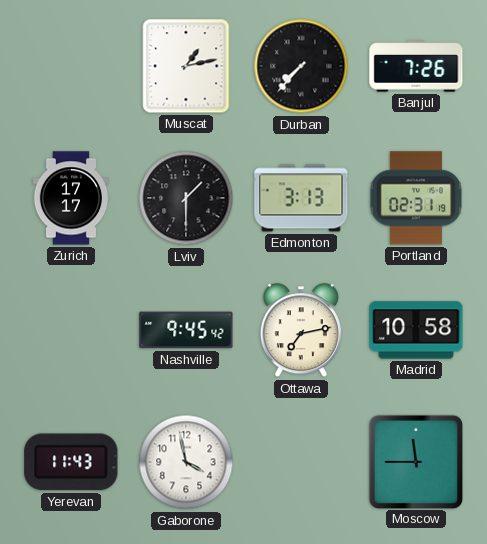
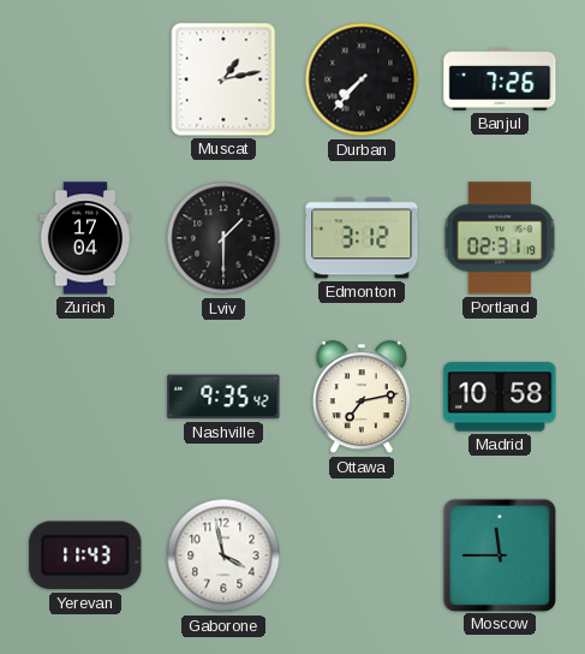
Zurich: 17:17 -> 17:04 (85, 238)
Edmonton: 3:13 -> 3:12 (362, 238)
Nashville: 9:45 -> 9:35 (223, 397)
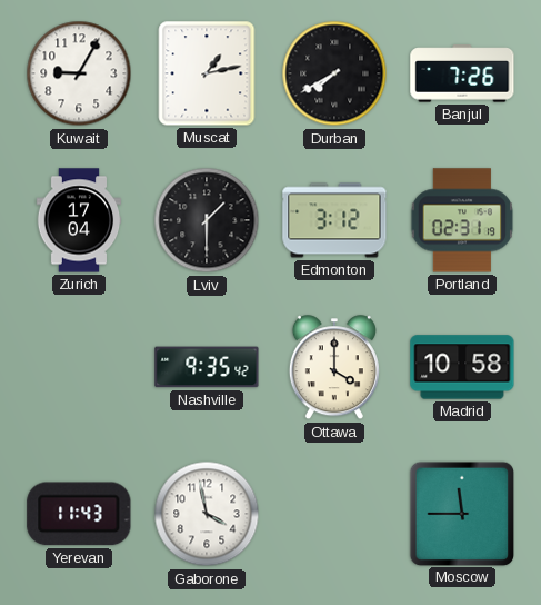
Kuwait: none -> 9:05 (79, 73)
Durban: 7:37 -> 7:40 (334, 73)
Ottawa: 7:13 -> 4:00 (334, 368)
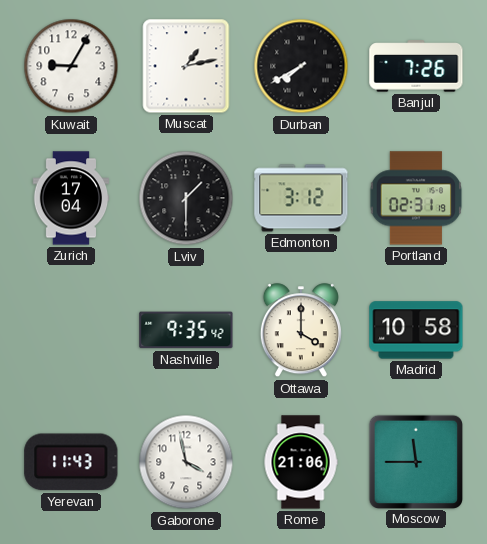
Rome: none -> 21:06 (301, 462)
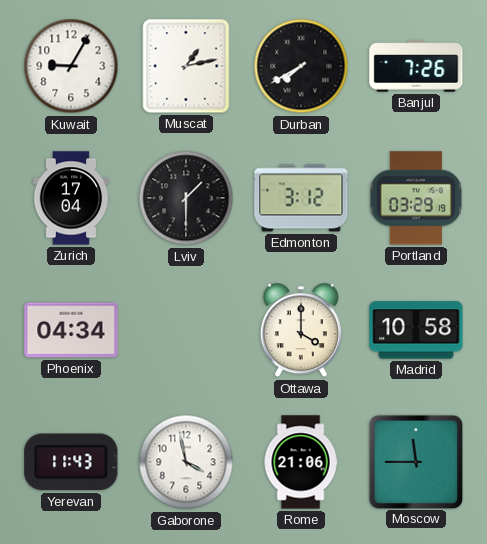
Portland: 02:31 -> 03:29 (416, 198)
Phoenix: none -> 04:34 (71, 330)
Nashville: 9:35 -> none (186, 330)
